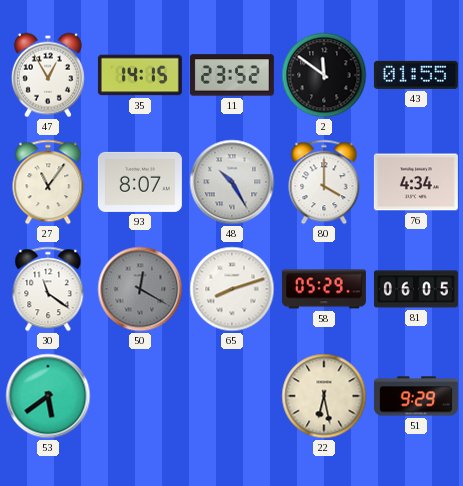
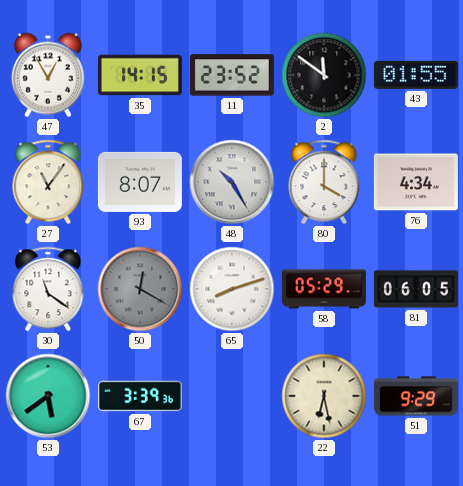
67: none -> 3:39 (140, 396)
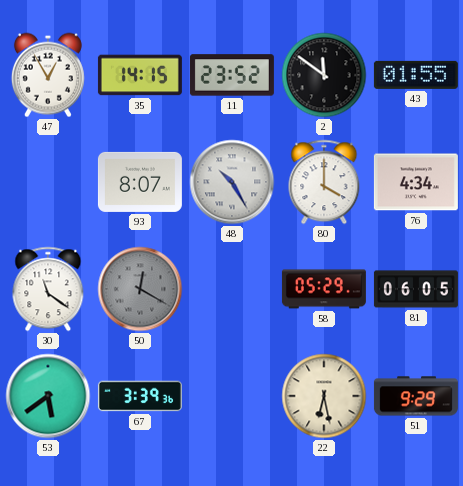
27: 11:06 -> none (48, 182)
65: 8:12 -> none (232, 289)
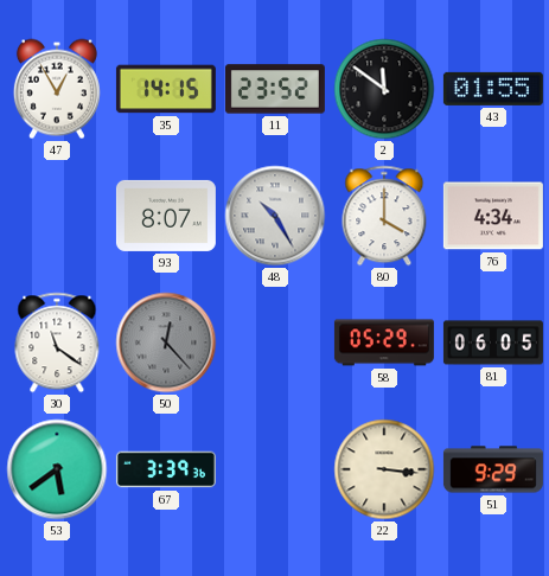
50: 12:20 -> 12:23 (166, 343)
22: 6:28 -> 3:16 (384, 469)
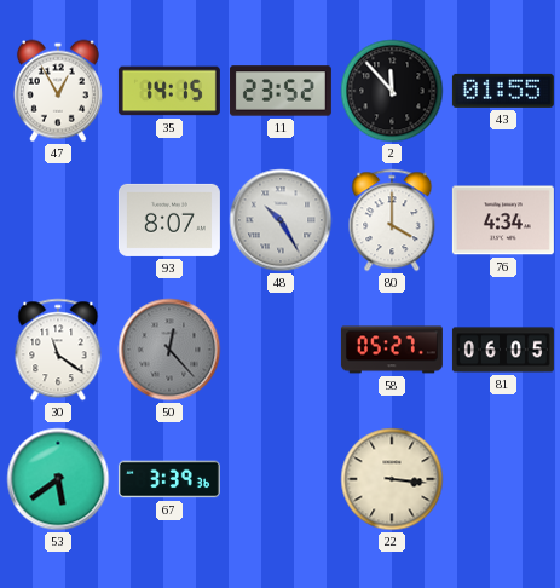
2: 11:51 -> 11:53 (392, 91)
58: 05:29 -> 05:27 (392, 350)
51: 9:29 -> none (493, 469)
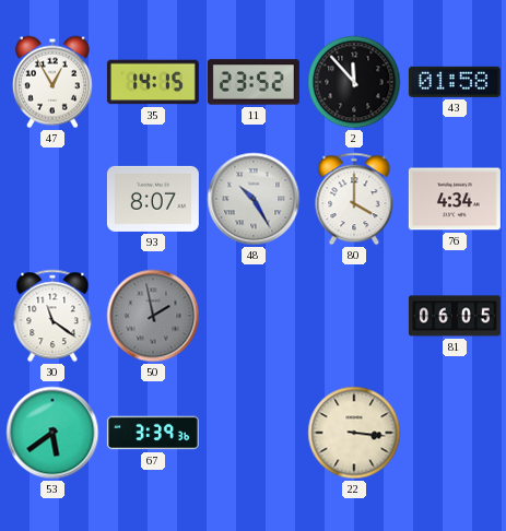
43: 01:55 -> 01:58 (455, 82)
50: 12:23 -> 1:58 (153, 316)
58: 05:27 -> none (392, 350)
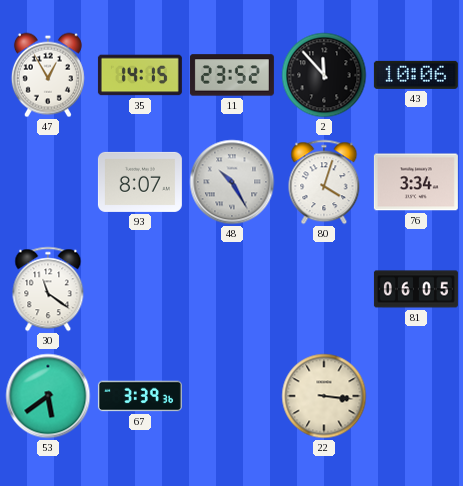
43: 01:58 -> 10:06 (416, 75)
80: 4:00 -> 4:03 (324, 182)
76: 4:34 -> 3:34 (416, 182)
50: 1:58 -> none (153, 316)
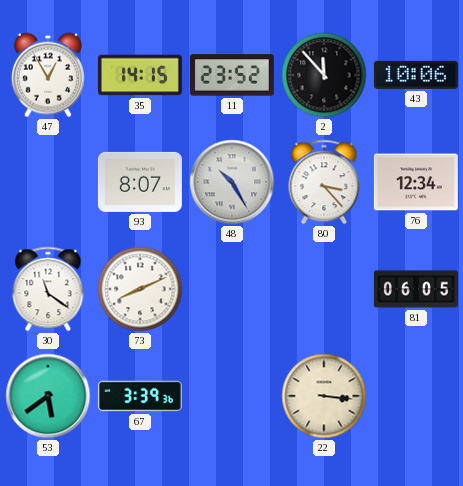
80: 4:03 -> 3:23 (324, 182)
76: 3:34 -> 12:34 (416, 182)
73: none -> 8:11 (140, 289)
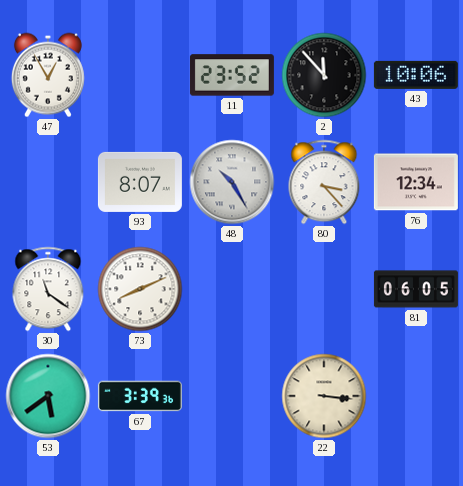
35: 14:15 -> none (140, 75)
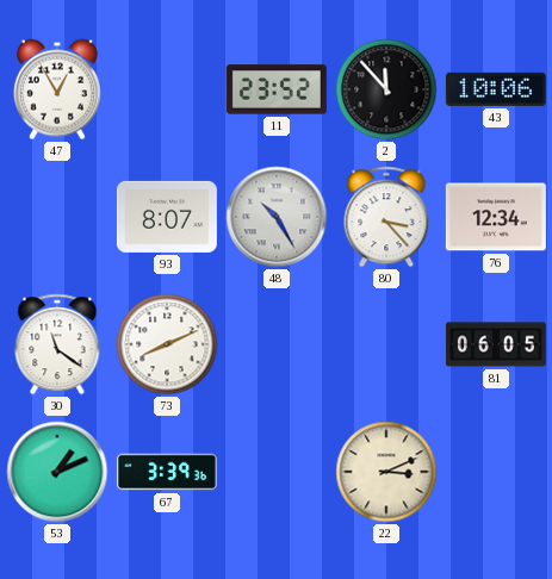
53: 5:39 -> 1:11 (57, 472)
22: 3:16 -> 3:11 (386, 472)
